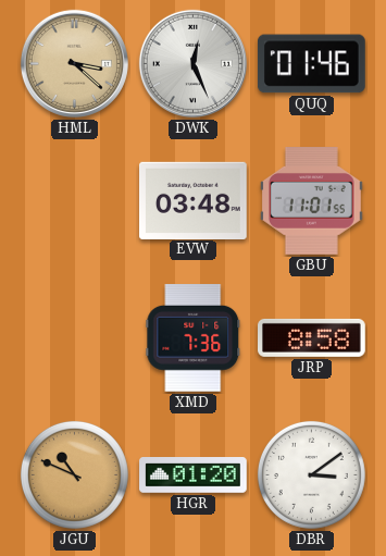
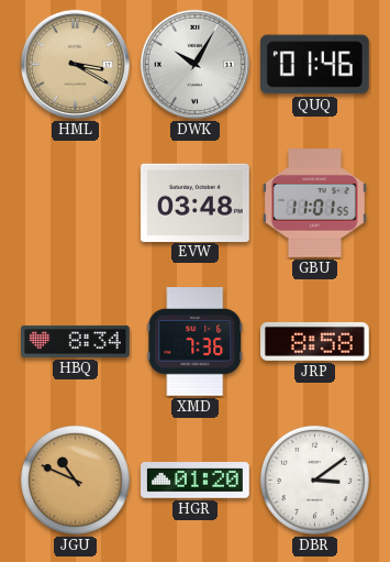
HML: 3:22 -> 3:20 (75, 64)
DWK: 12:26 -> 10:05 (194, 64)
HBQ: none -> 8:34 (76, 341)
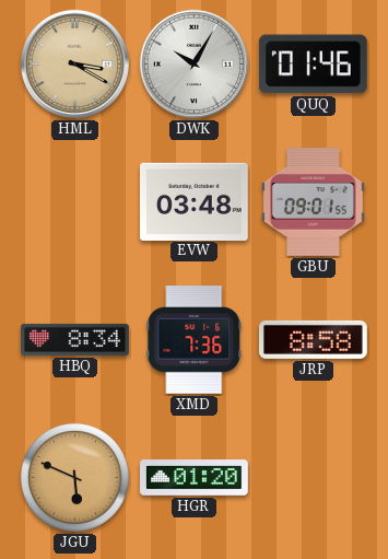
GBU: 11:01 -> 09:01 (313, 202)
JGU: 10:49 -> 5:49 (74, 477)
DBR: 3:09 -> none (314, 480)
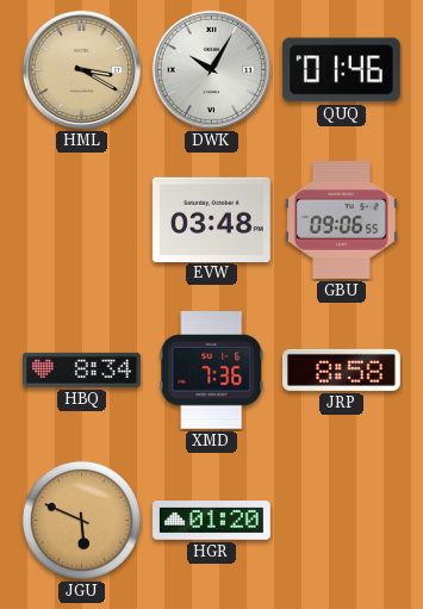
GBU: 09:01 -> 09:06 (341, 220)
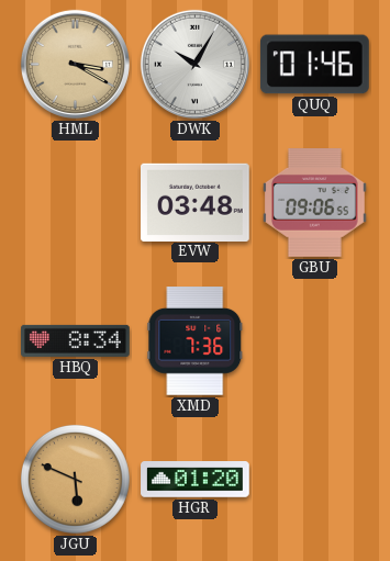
JRP: 8:58 -> none (342, 369)
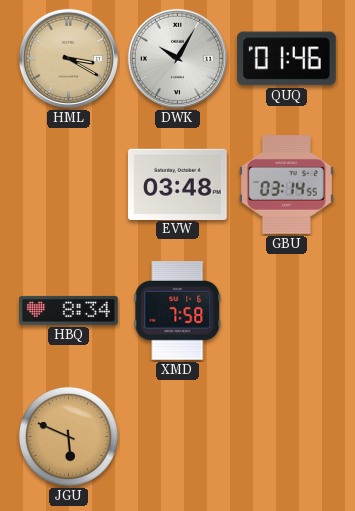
GBU: 09:06 -> 03:14 (286, 185)
XMD: 7:36 -> 7:58 (178, 311)
HGR: 01:20 -> none (196, 480)
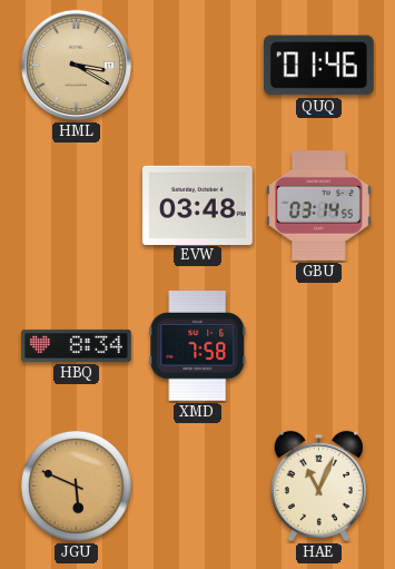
DWK: 10:05 -> none (177, 58)
HAE: none -> 11:04 (318, 487)
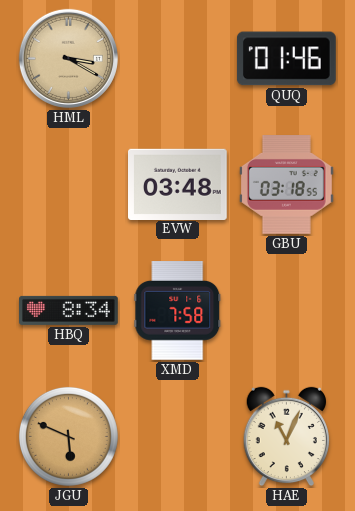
GBU: 03:14 -> 03:18 (286, 185)
